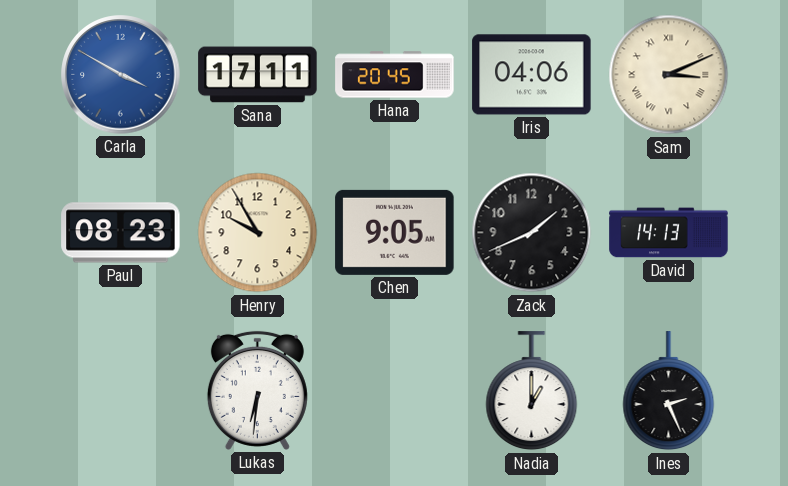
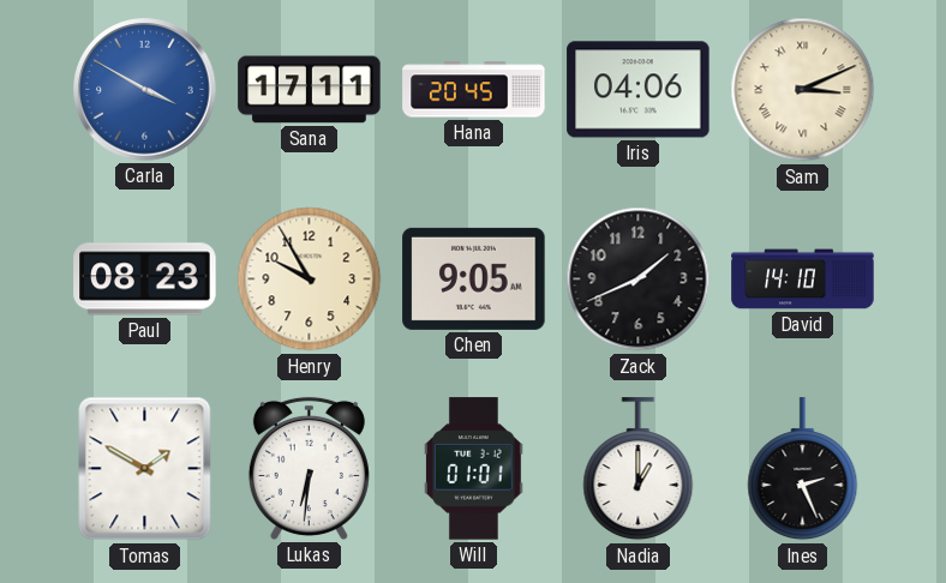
David: 14:13 -> 14:10 (803, 280)
Tomas: none -> 1:50 (145, 469)
Will: none -> 01:01 (474, 469)
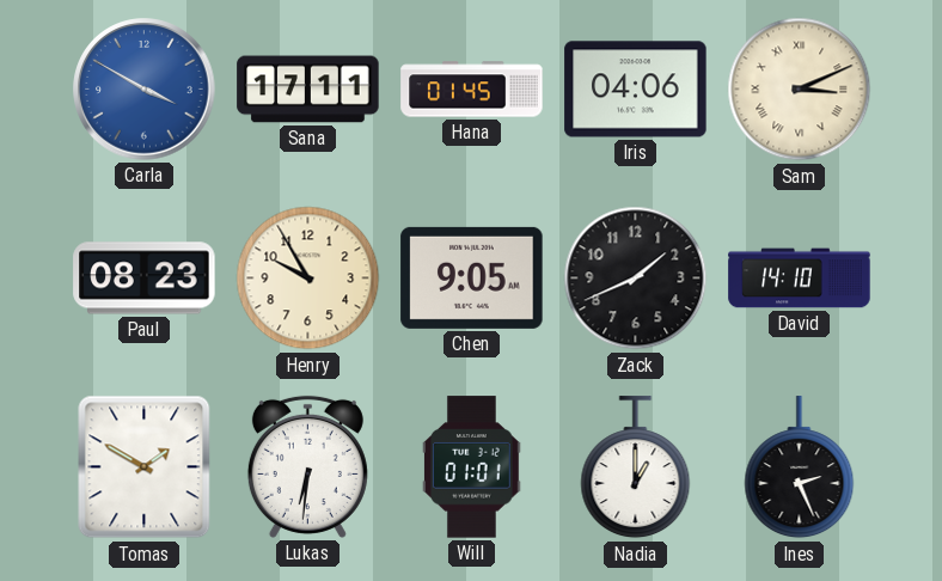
Hana: 20:45 -> 01:45 (472, 90)
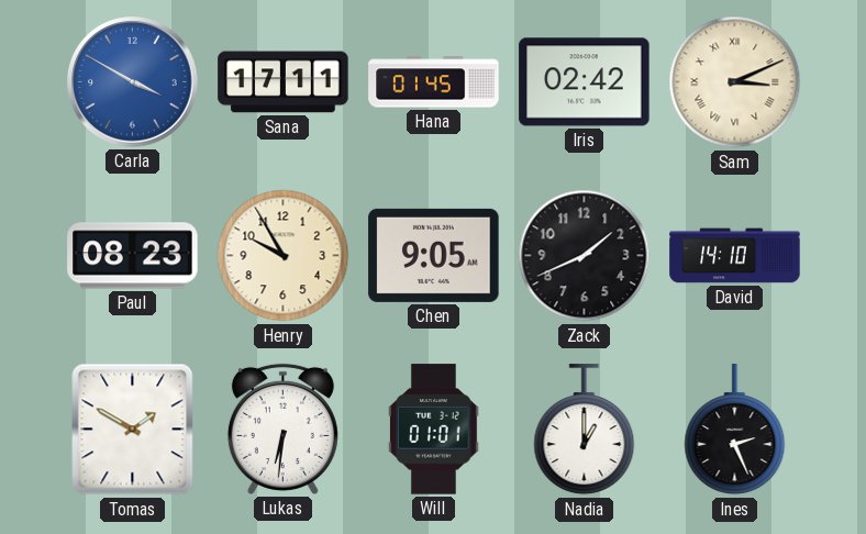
Iris: 04:06 -> 02:42 (585, 82)
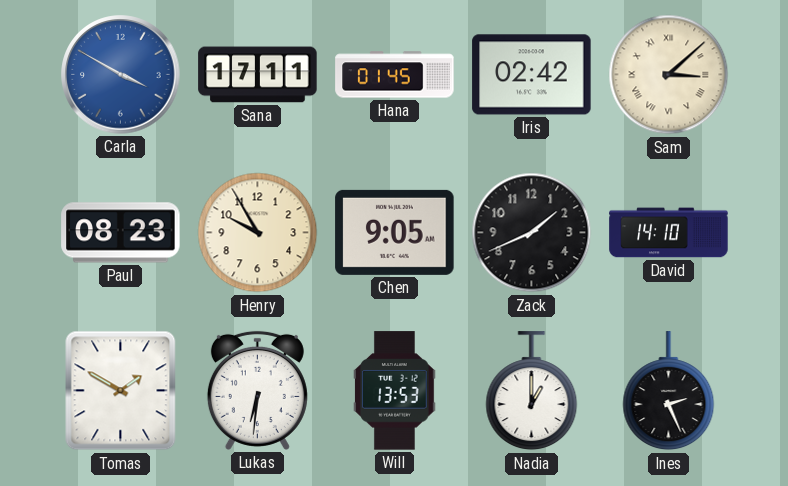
Sam: 3:11 -> 3:08 (669, 75)
Will: 01:01 -> 13:53 (395, 391)
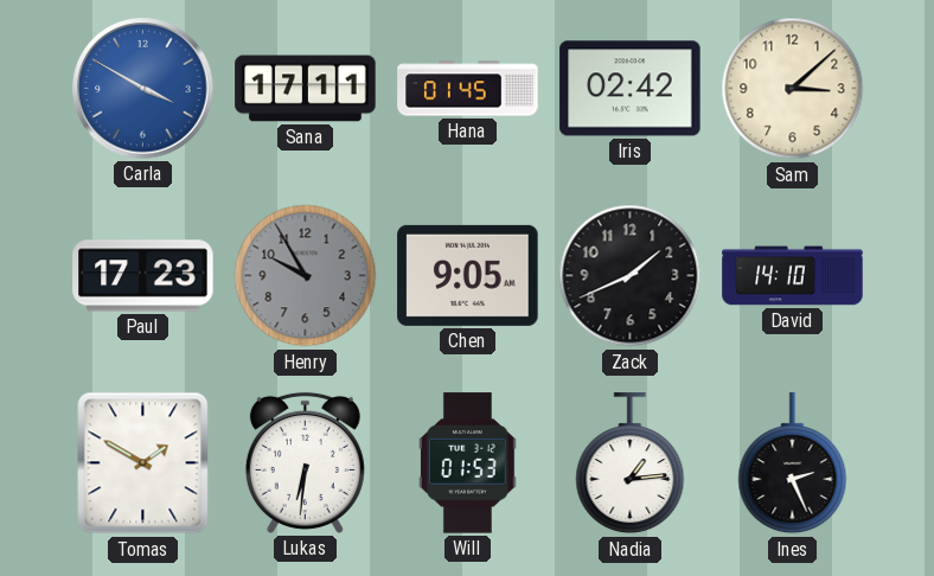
Sam numerals: Roman -> Arabic (793, 89)
Paul: 08:23 -> 17:23 (143, 276)
Henry dial: cream -> grey (306, 276)
Will: 13:53 -> 01:53 (468, 463)
Nadia: 1:00 -> 1:14 (631, 463)
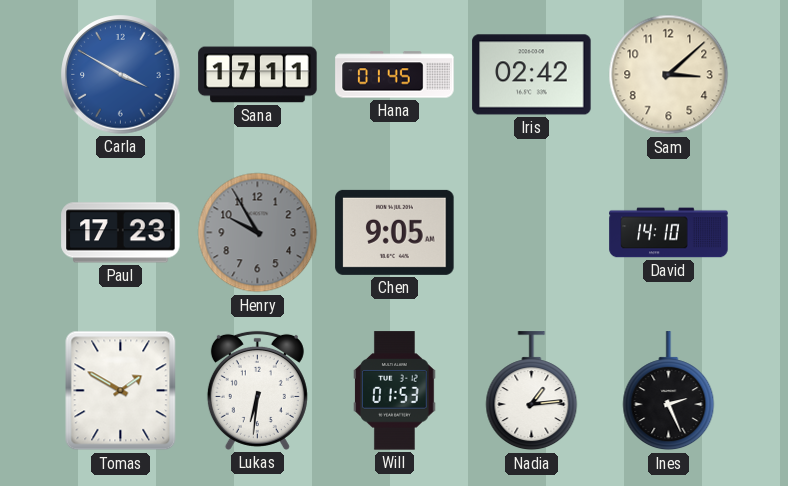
Zack: 1:41 -> none (631, 276)
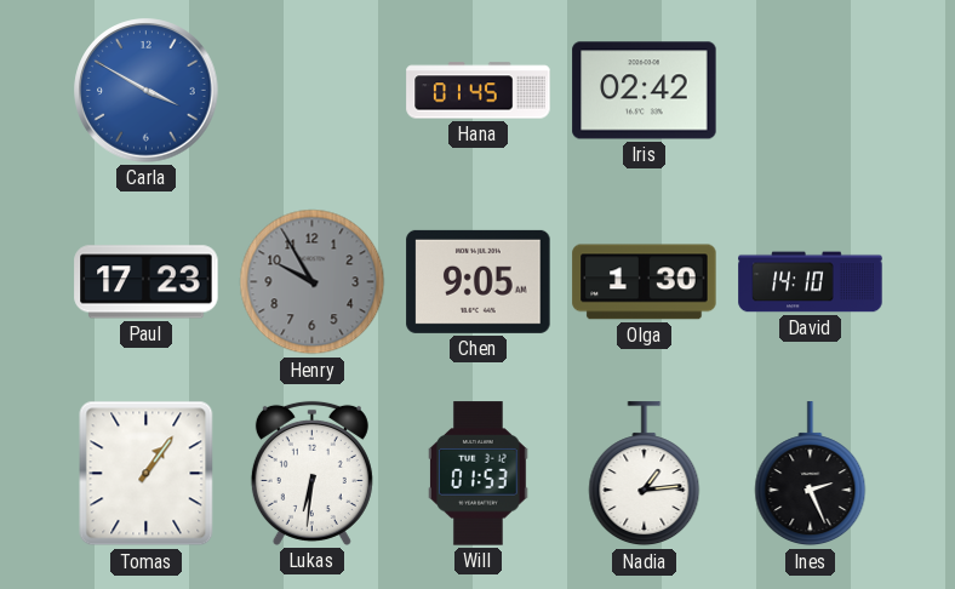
Sana: 17:11 -> none (258, 75)
Sam: 3:08 -> none (669, 75)
Olga: none -> 1:30 (645, 282)
Tomas: 1:50 -> 1:06 (147, 474)
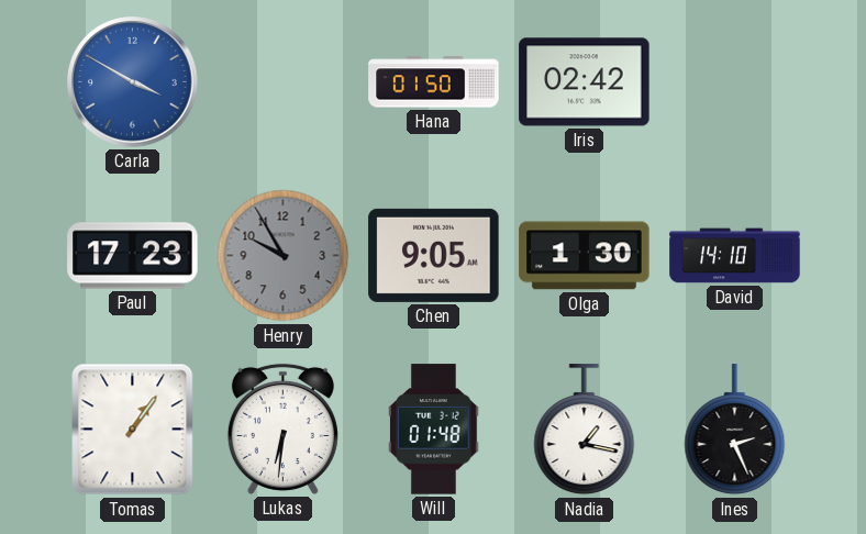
Hana: 01:45 -> 01:50 (434, 82)
Will: 01:53 -> 01:48 (434, 430)
Nadia: 1:14 -> 1:17 (585, 430)
